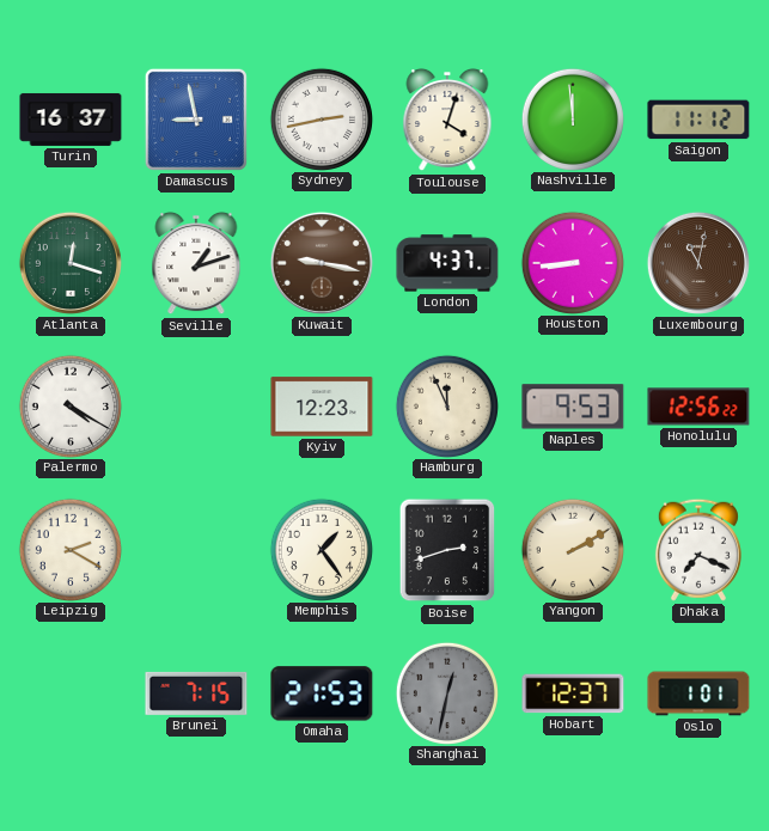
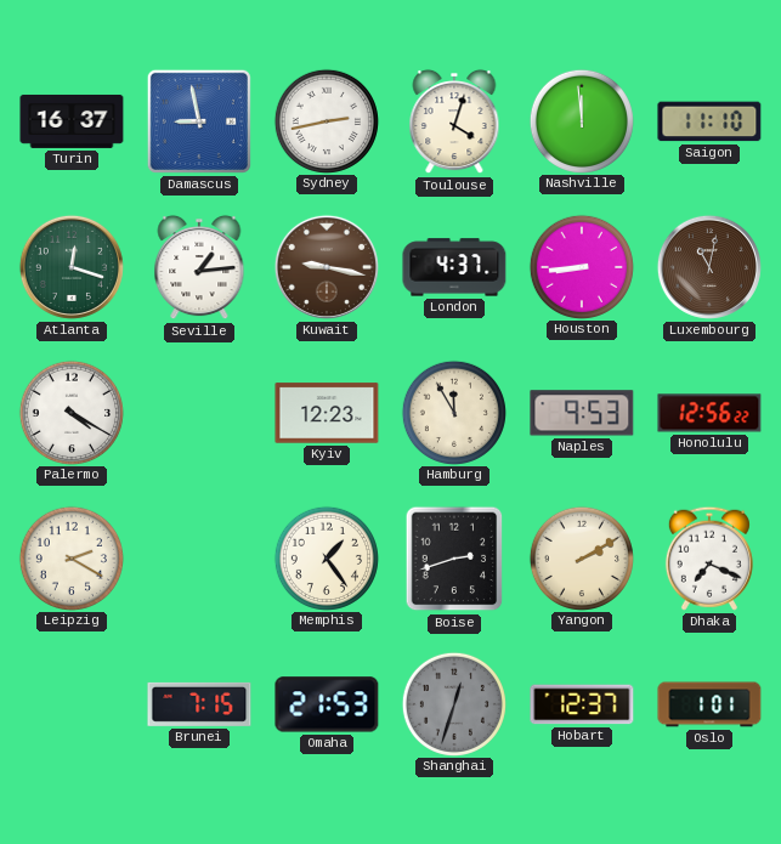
Saigon: 11:12 -> 11:10 (709, 121)
Seville: 1:12 -> 1:14 (199, 267)
Hamburg: 11:56 -> 11:55 (453, 412)
Shanghai: 12:32 -> 12:33 (453, 703)
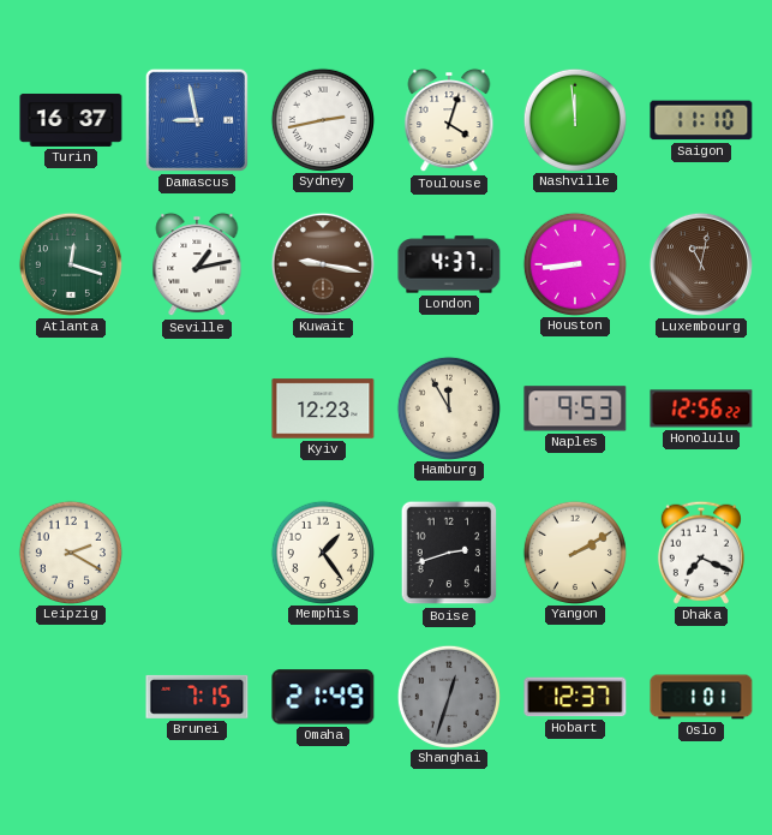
Seville: 1:14 -> 1:13 (197, 264)
Palermo: 4:20 -> none (70, 412)
Omaha: 21:53 -> 21:49 (323, 697)
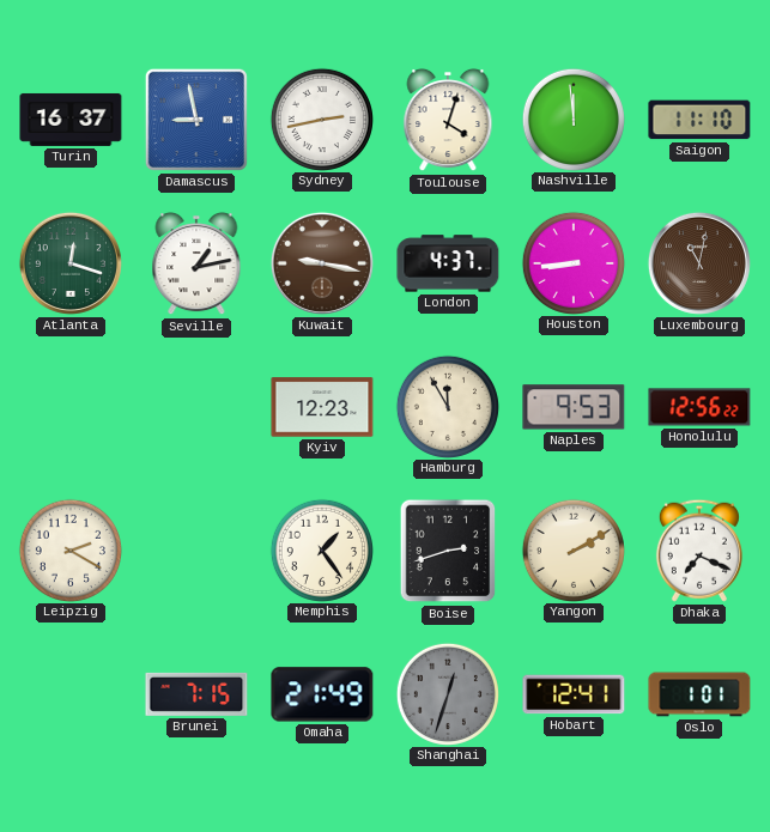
Hobart: 12:37 -> 12:41 (574, 694)
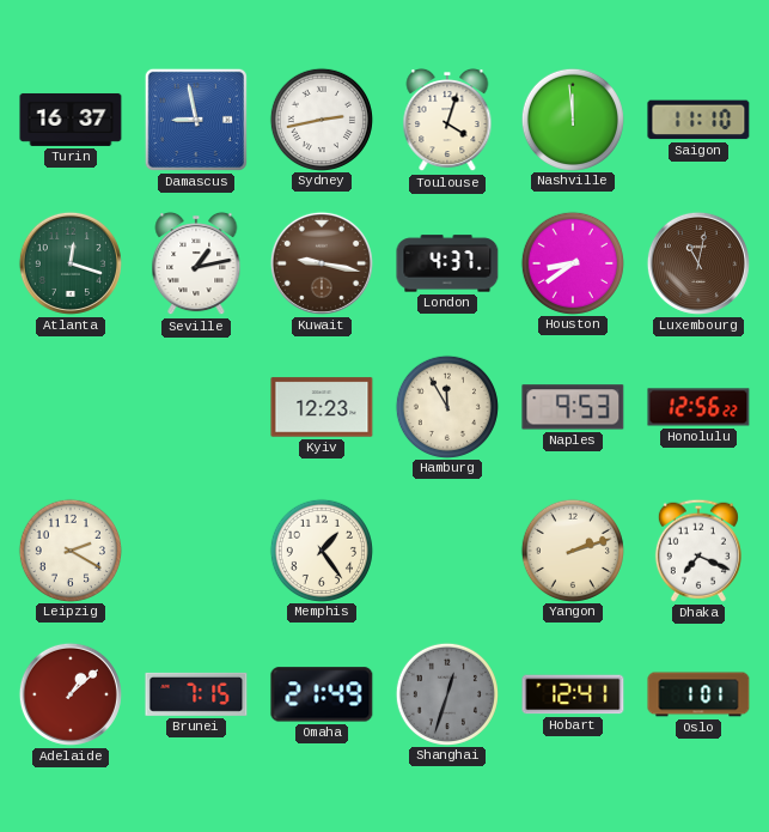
Houston: 8:44 -> 8:39 (572, 262)
Boise: 2:42 -> none (448, 551)
Yangon: 2:10 -> 2:12 (572, 549)
Adelaide: none -> 1:08 (71, 694)
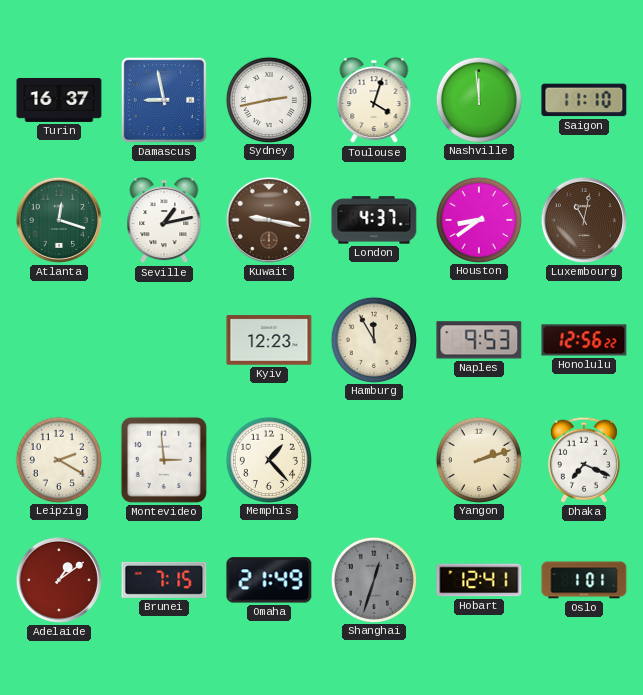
Montevideo: none -> 2:59 (164, 460)
Memphis: 1:24 -> 1:23 (268, 459)
Adelaide: 1:08 -> 1:09 (59, 580)
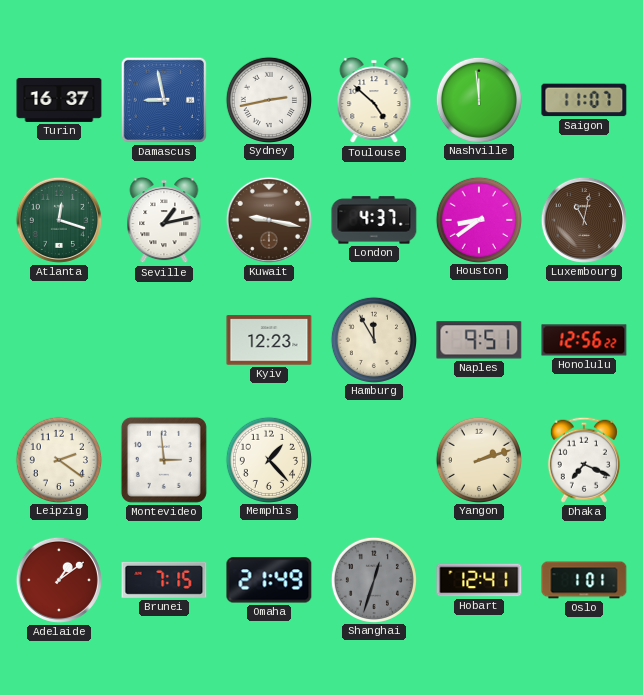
Toulouse: 4:03 -> 4:52 (374, 100)
Saigon: 11:10 -> 11:07 (584, 100)
Naples: 9:53 -> 9:51 (479, 340)
Leipzig: 2:20 -> 2:21 (58, 459)
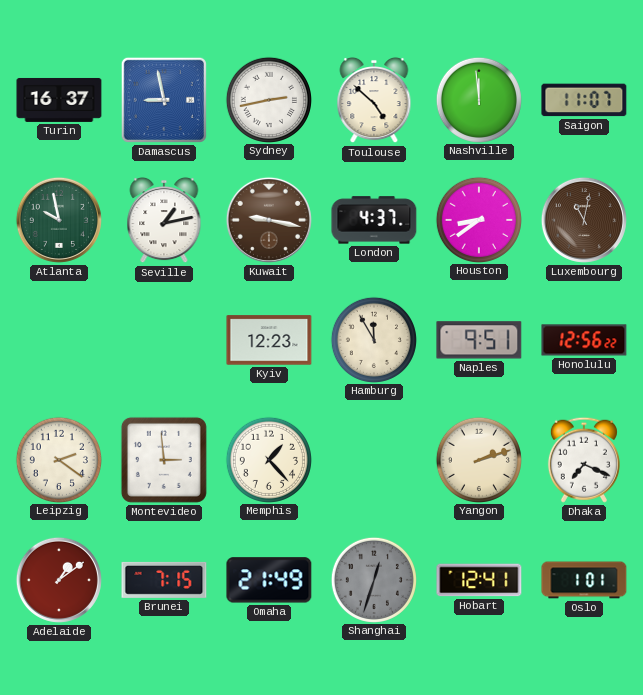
Atlanta: 12:18 -> 9:58 (59, 220)
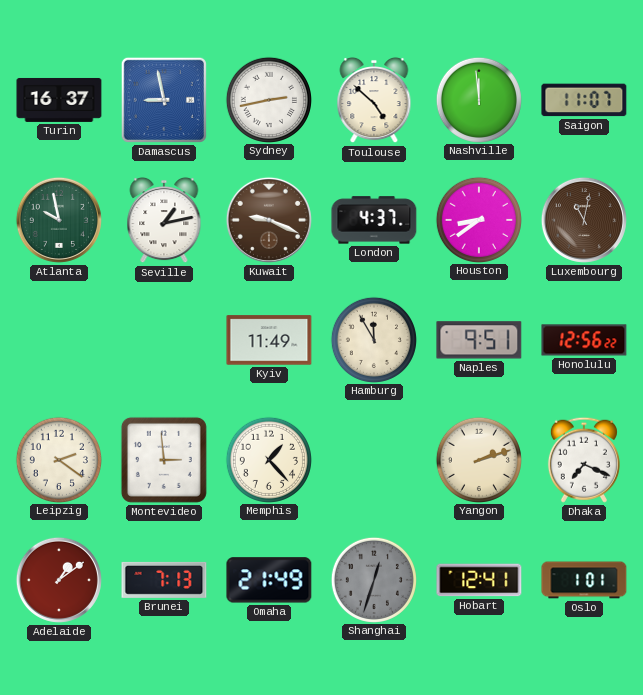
Kuwait: 9:17 -> 9:19 (269, 220)
Kyiv: 12:23 -> 11:49 (269, 340)
Brunei: 7:15 -> 7:13 (164, 580)
